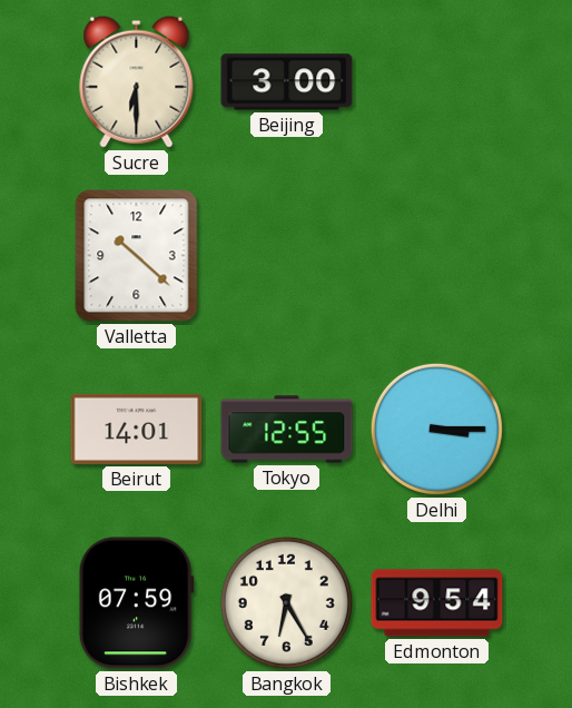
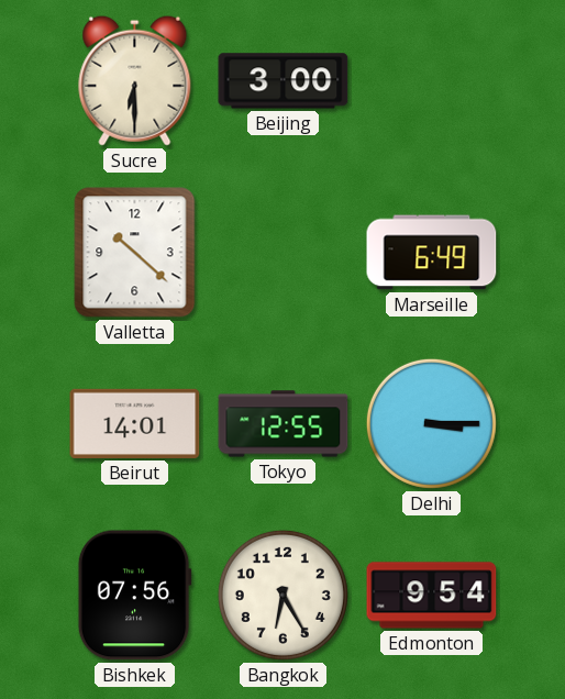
Marseille: none -> 6:49 (432, 253)
Bishkek: 07:59 -> 07:56 (134, 596)
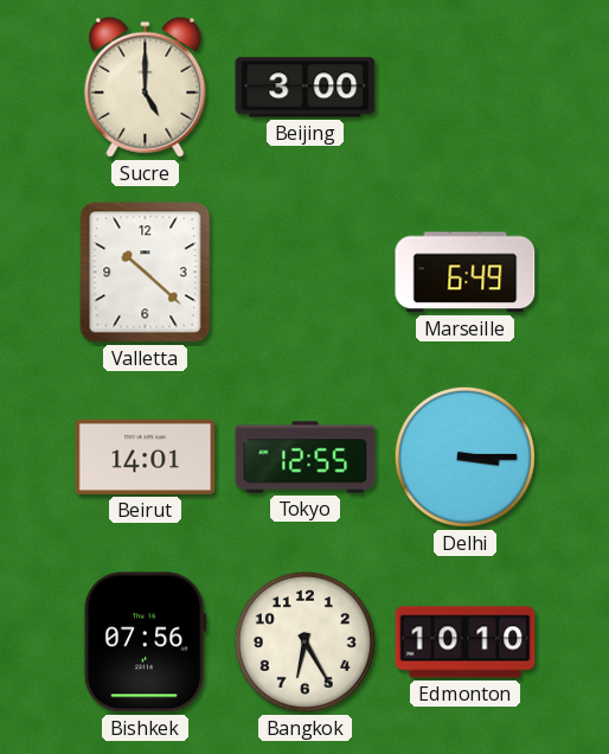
Sucre: 6:30 -> 5:00 (146, 87)
Edmonton: 9:54 -> 10:10 (466, 643)
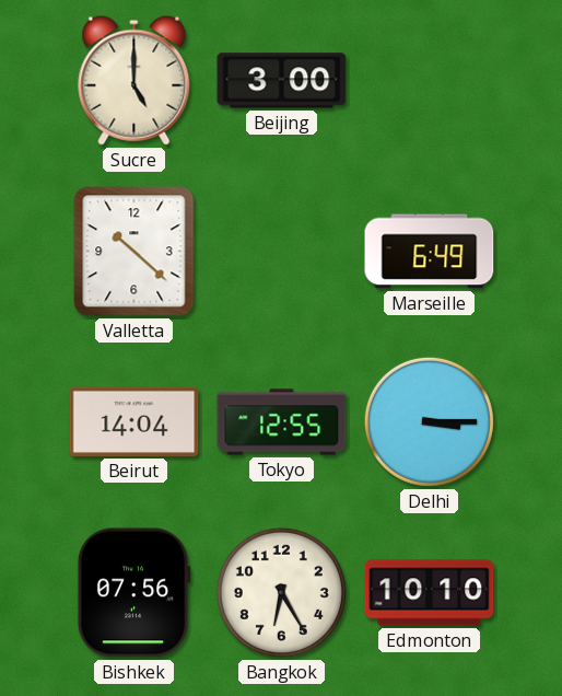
Beirut: 14:01 -> 14:04 (134, 421)
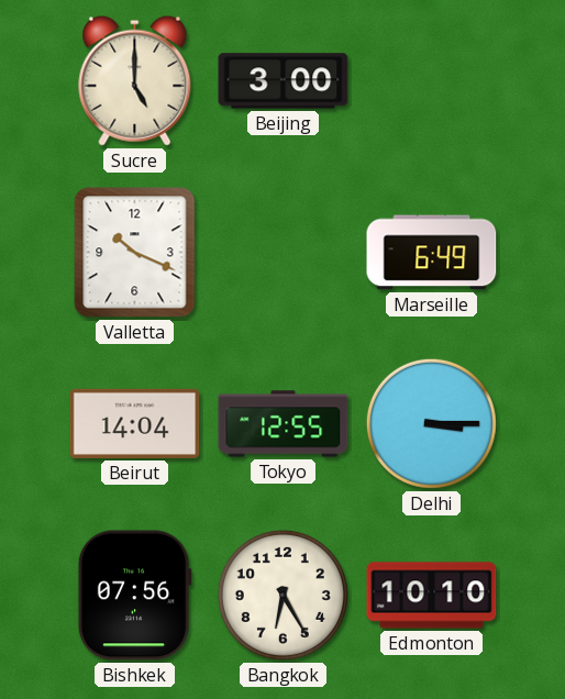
Valletta: 10:22 -> 10:19 (135, 253)
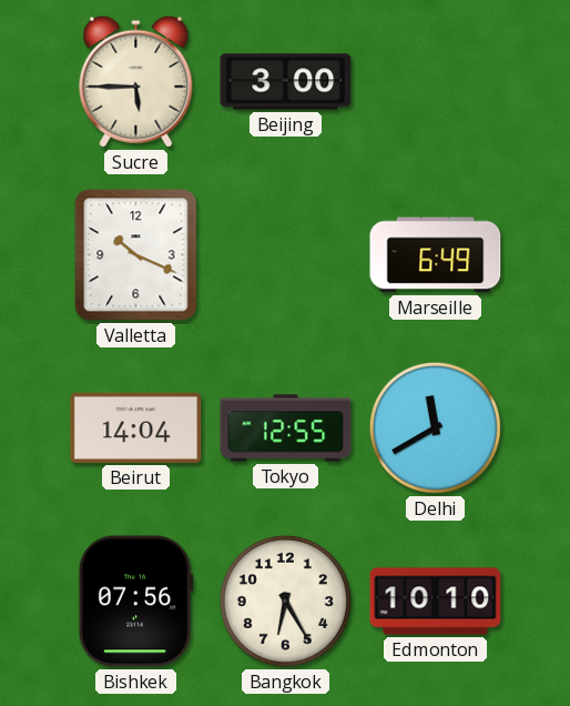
Sucre: 5:00 -> 5:45 (136, 81)
Delhi: 3:15 -> 11:40 (435, 427)
